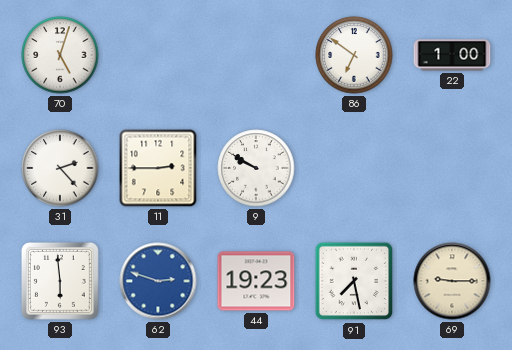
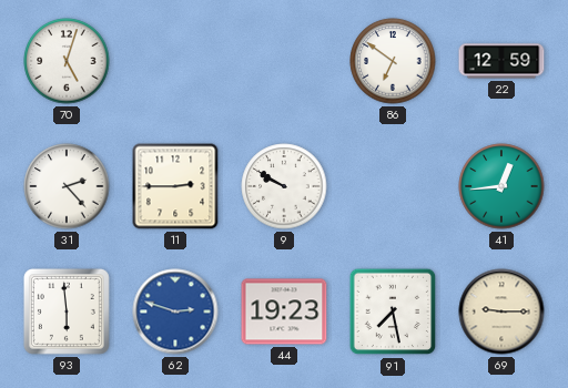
22: 1:00 -> 12:59 (501, 61)
41: none -> 12:44 (501, 186)
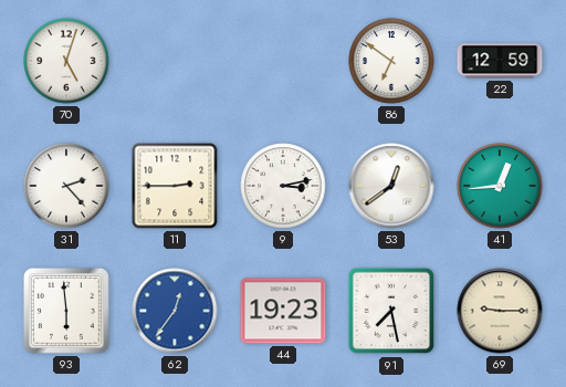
9: 9:50 -> 3:13 (283, 186)
53: none -> 12:39 (391, 186)
62: 2:48 -> 12:36 (175, 311)
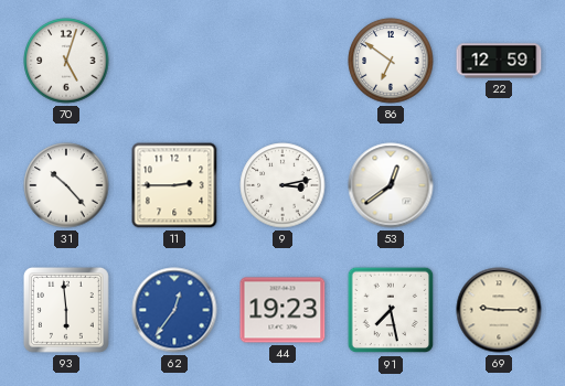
31: 2:23 -> 10:23 (66, 185)
41: 12:44 -> none (500, 186)
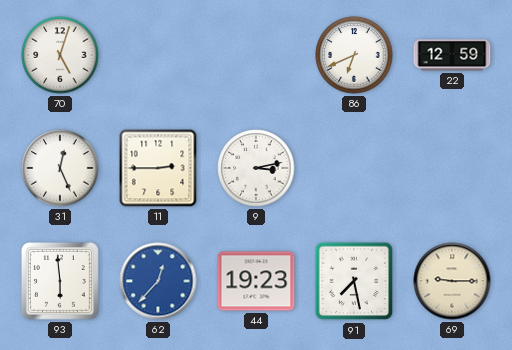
86: 6:51 -> 6:41 (354, 55)
31: 10:23 -> 12:26 (60, 168)
53: 12:39 -> none (391, 185)
62: 12:36 -> 12:37 (158, 281)
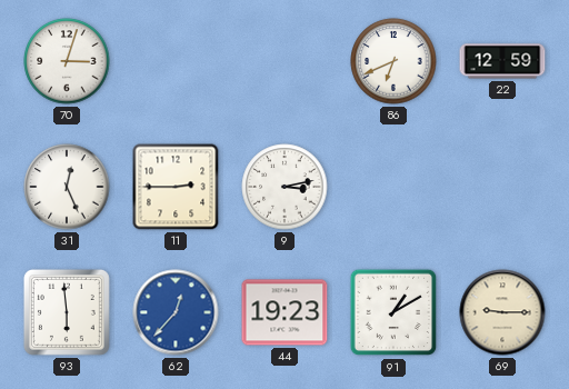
70: 5:03 -> 3:03 (67, 61)
91: 7:28 -> 1:10 (393, 312)
